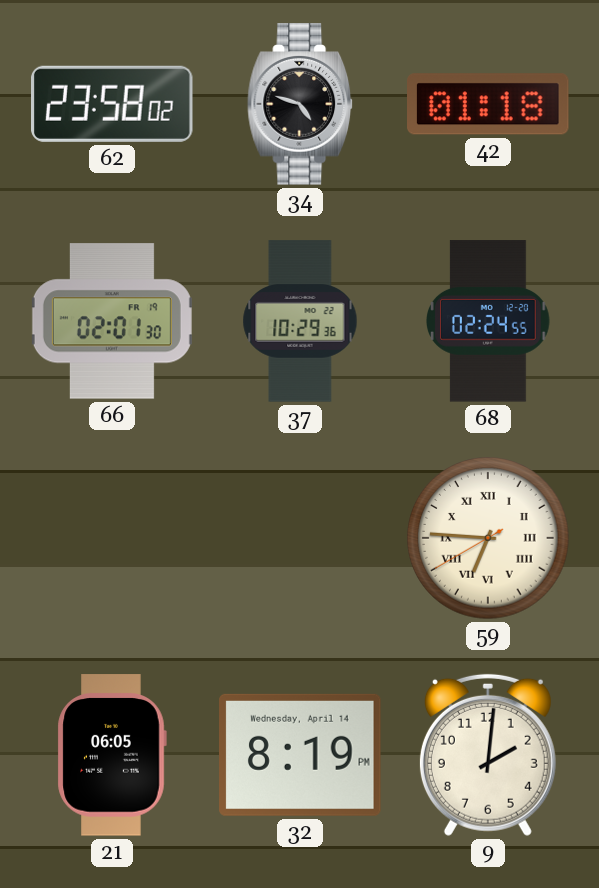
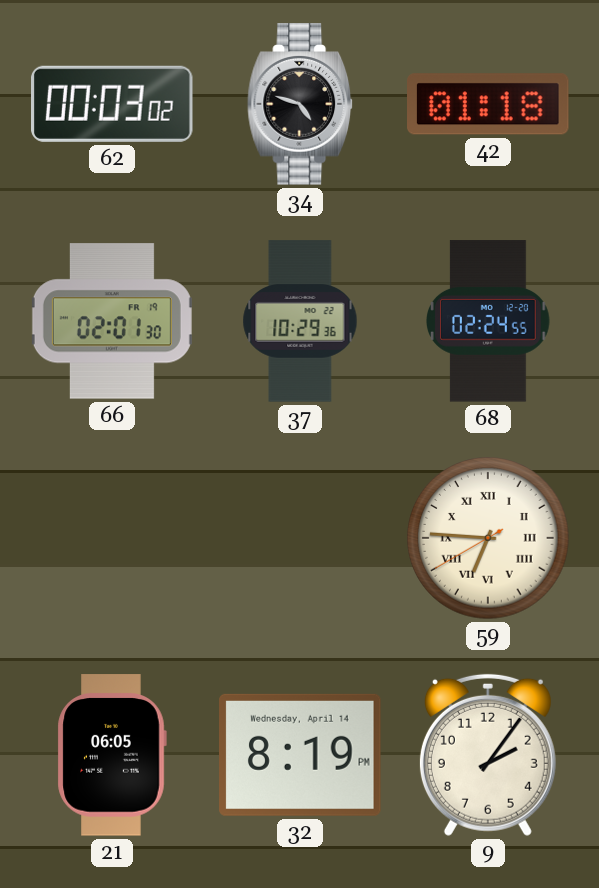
62: 23:58 -> 00:03 (113, 104)
9: 2:01 -> 2:06 (488, 755)
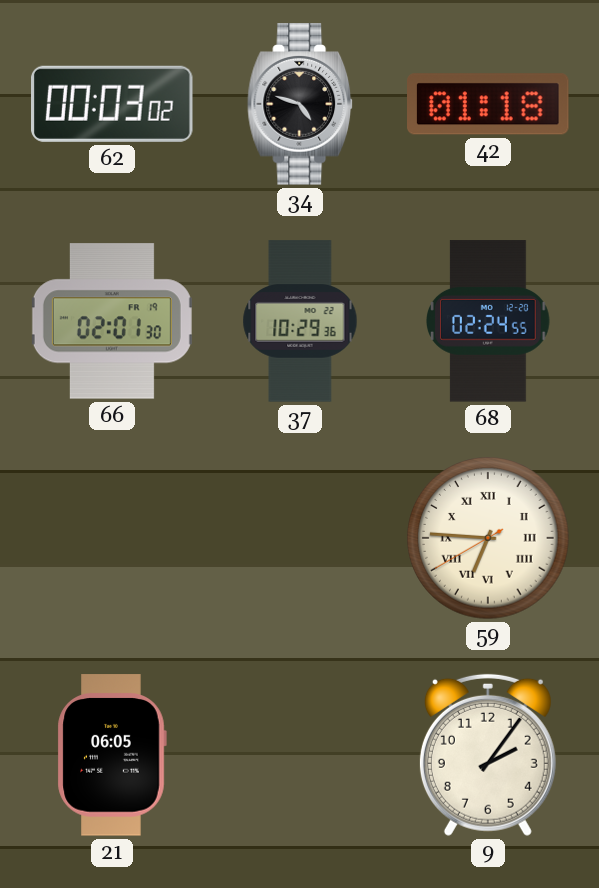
32: 8:19 -> none (300, 755)
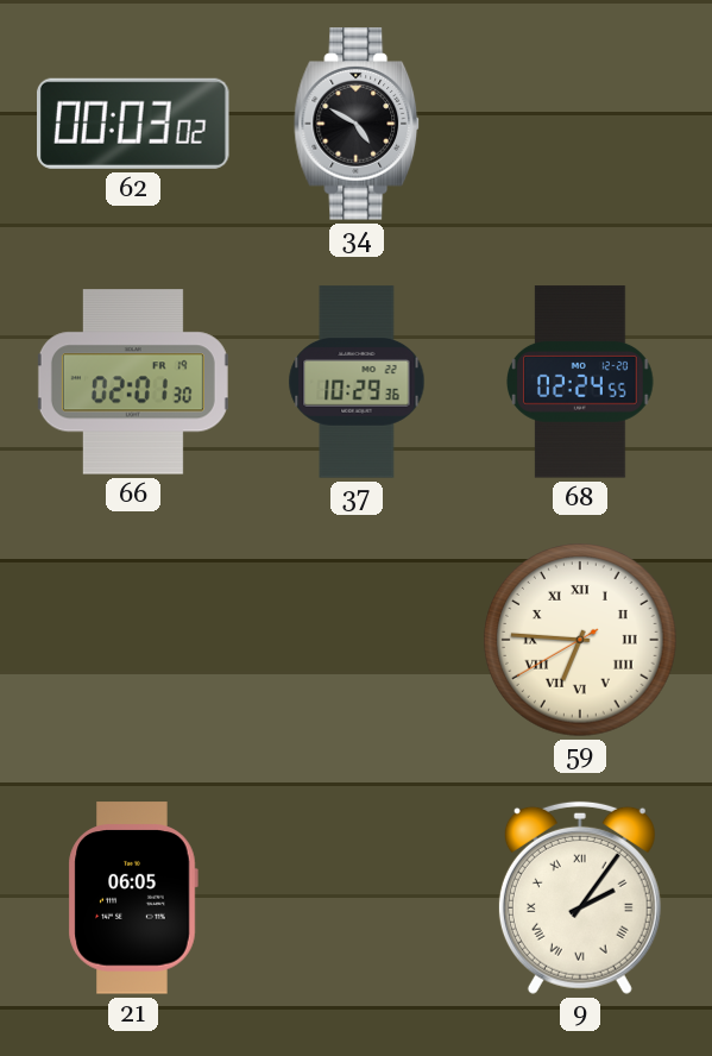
34: 4:48 -> 4:50 (358, 124)
42: 01:18 -> none (489, 104)
9 numerals: Arabic -> Roman (580, 898)
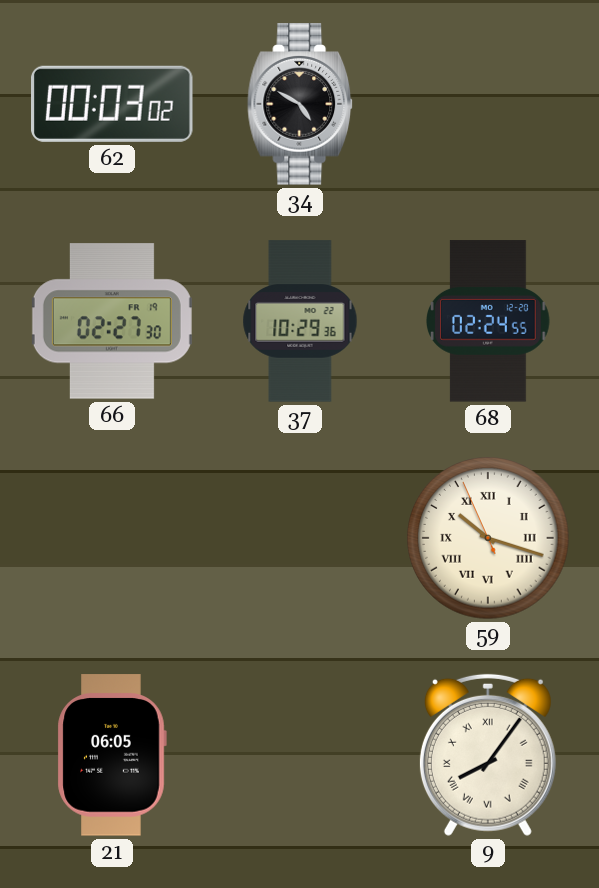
66: 02:01 -> 02:27 (112, 321)
59: 6:45 -> 10:17 (488, 538)
9: 2:06 -> 8:06 (488, 755)
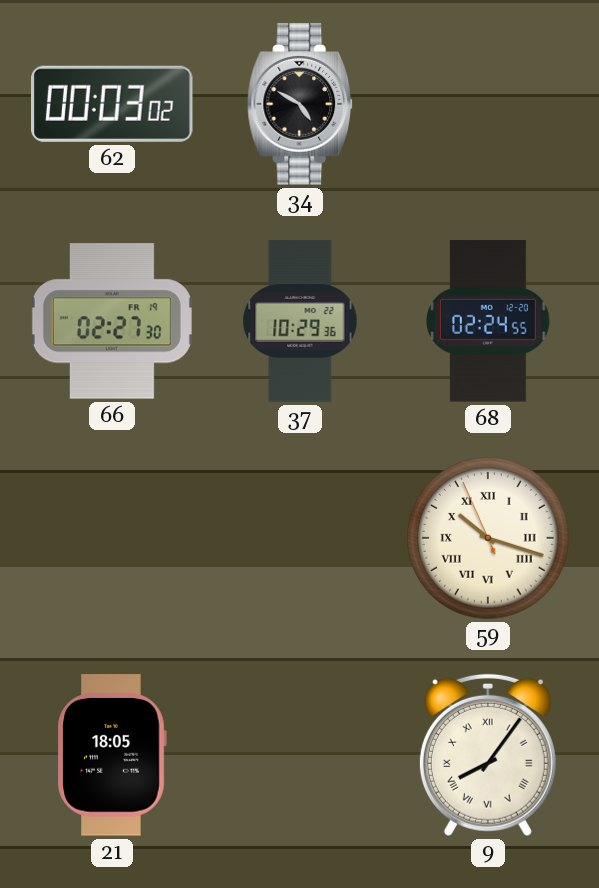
21: 06:05 -> 18:05 (112, 755)
